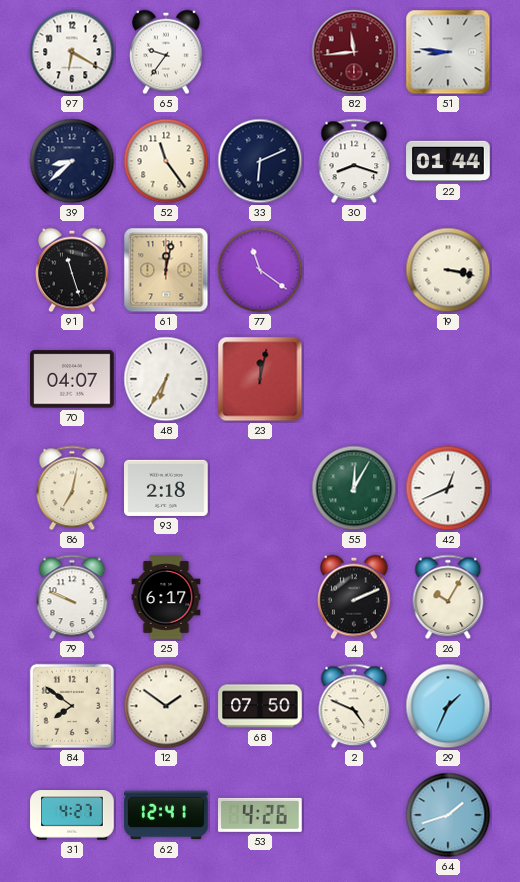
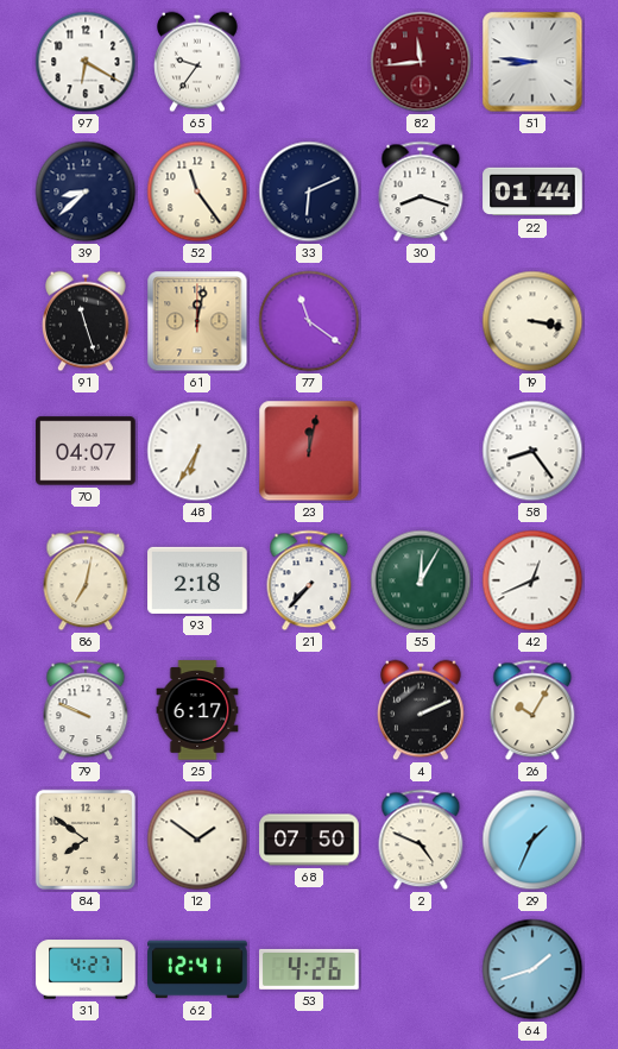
58: none -> 8:24 (532, 451)
21: none -> 7:37 (309, 580)
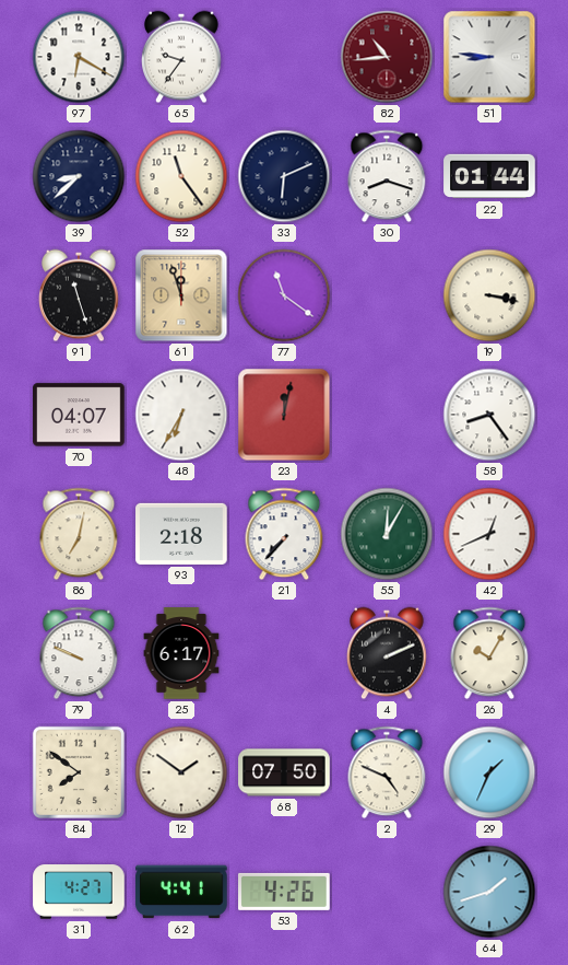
82: 11:44 -> 10:44 (387, 57)
61: 12:02 -> 11:57 (181, 295)
62: 12:41 -> 4:41 (181, 892)
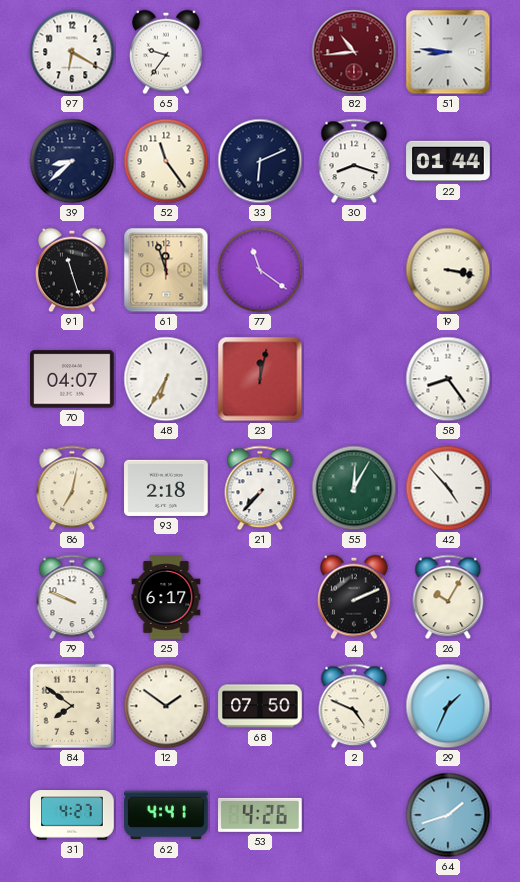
42: 12:41 -> 4:53 (448, 488)
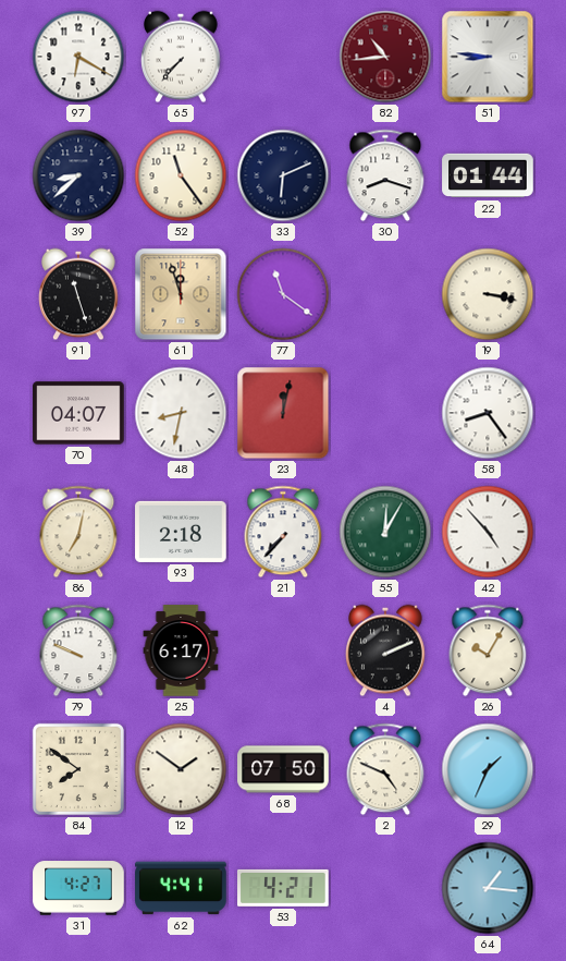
65: 9:36 -> 7:37 (181, 57)
48: 6:35 -> 8:32 (181, 413)
53: 4:26 -> 4:21 (284, 888)
64: 1:42 -> 1:16 (488, 888)
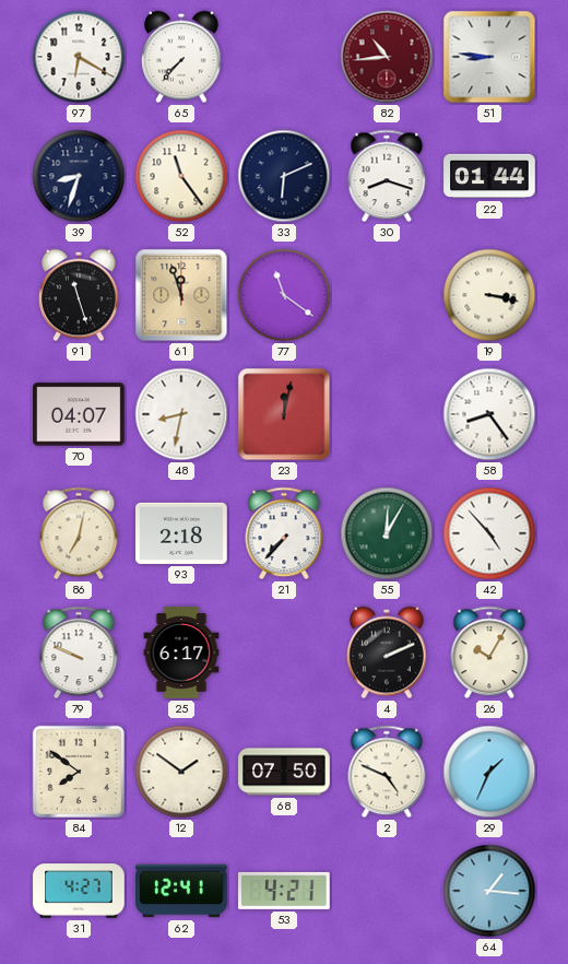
39: 8:38 -> 8:33 (79, 176)
62: 4:41 -> 12:41 (181, 891)
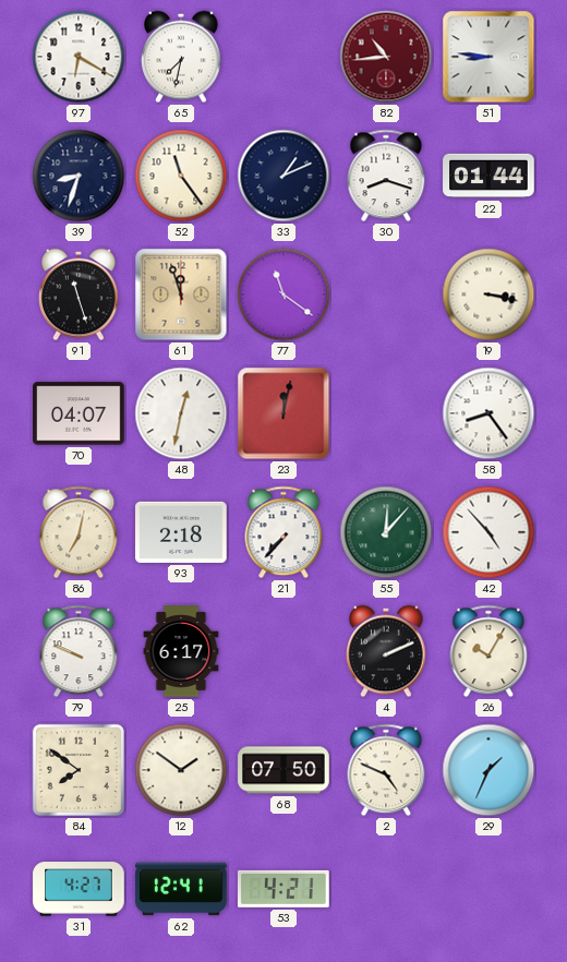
65: 7:37 -> 7:32 (181, 57)
33: 6:11 -> 1:11 (283, 176)
48: 8:32 -> 12:32 (181, 413)
55: 12:05 -> 12:07 (386, 532)
64: 1:16 -> none (489, 891)
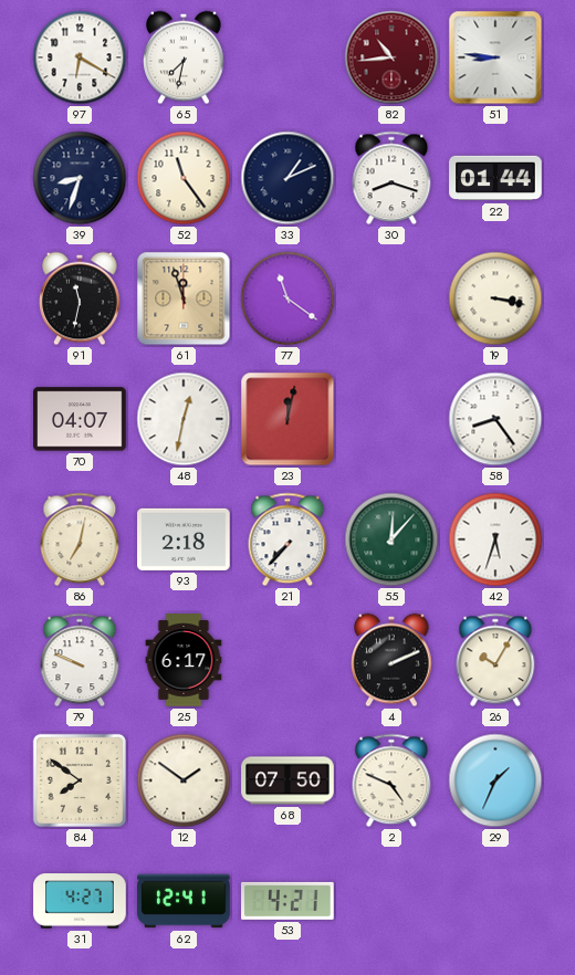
91: 11:27 -> 11:32 (80, 298)
42: 4:53 -> 5:33 (495, 539)
